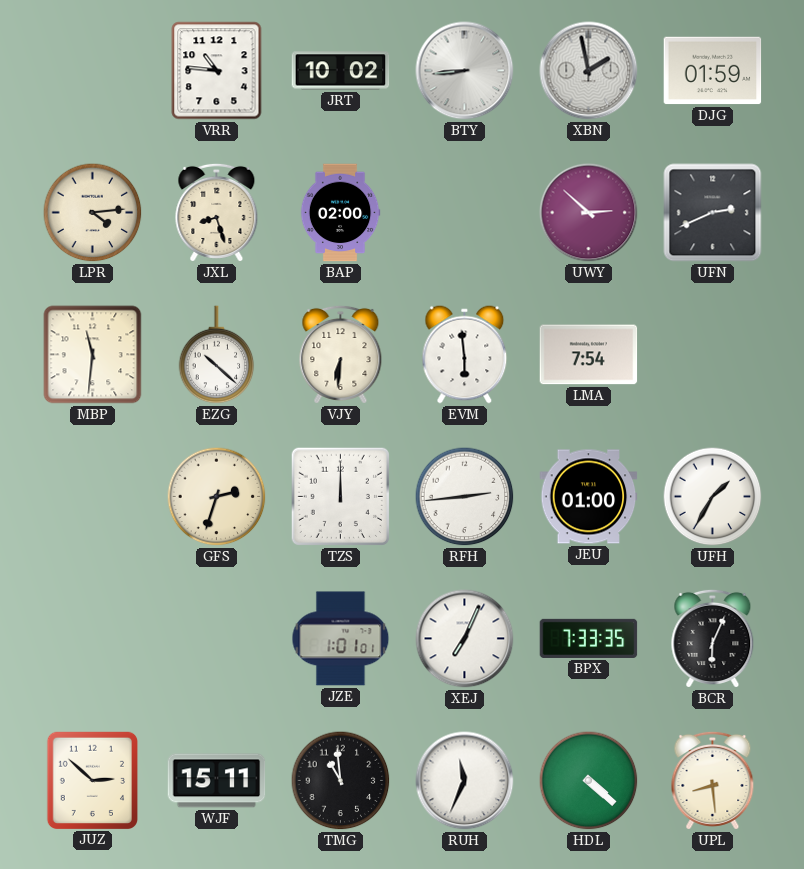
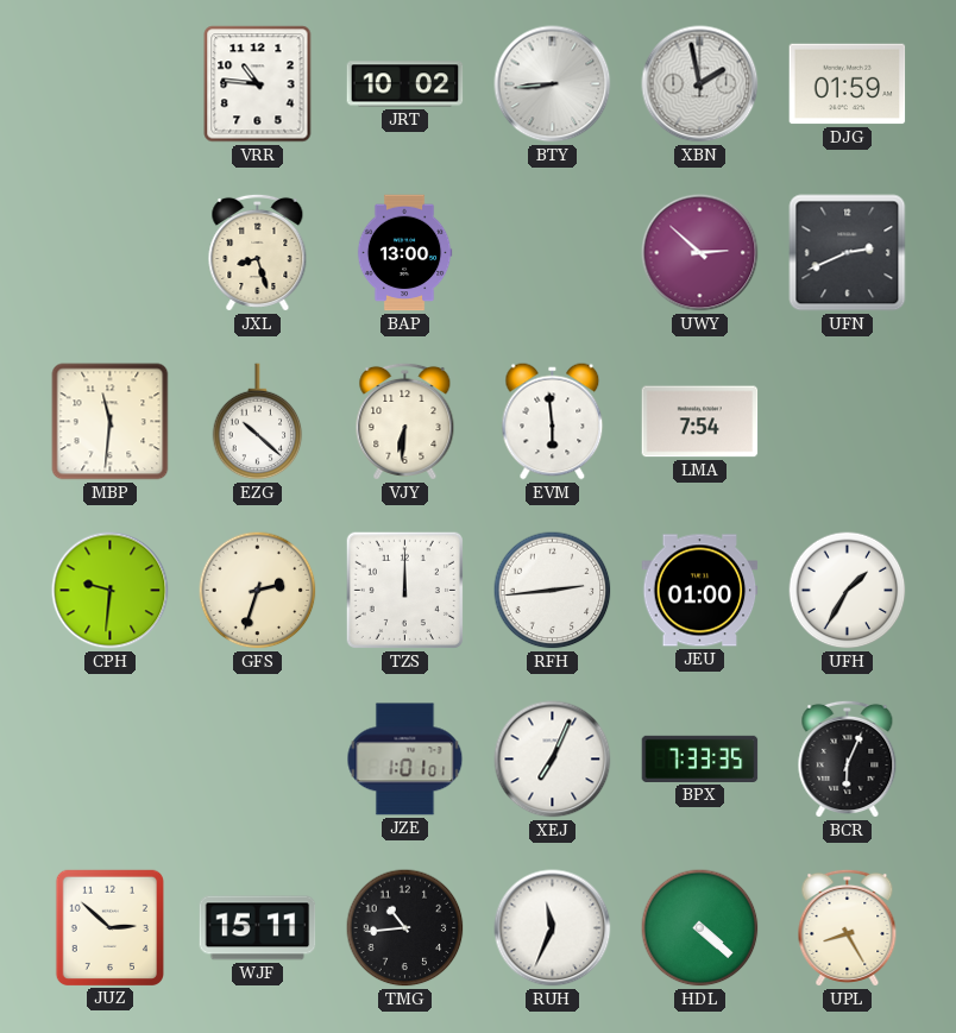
LPR: 4:14 -> none (93, 213)
BAP: 02:00 -> 13:00 (404, 253)
CPH: none -> 9:31 (111, 591)
TMG: 10:59 -> 10:44 (405, 928)
UPL: 8:29 -> 8:25 (848, 927)
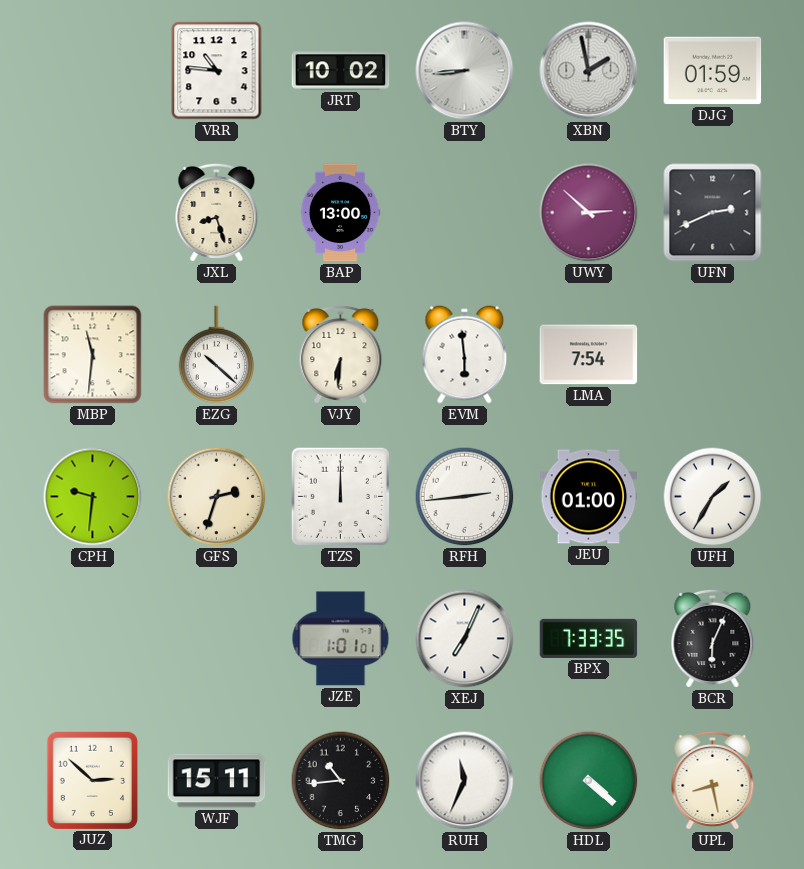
UPL: 8:25 -> 8:28 (713, 780)
